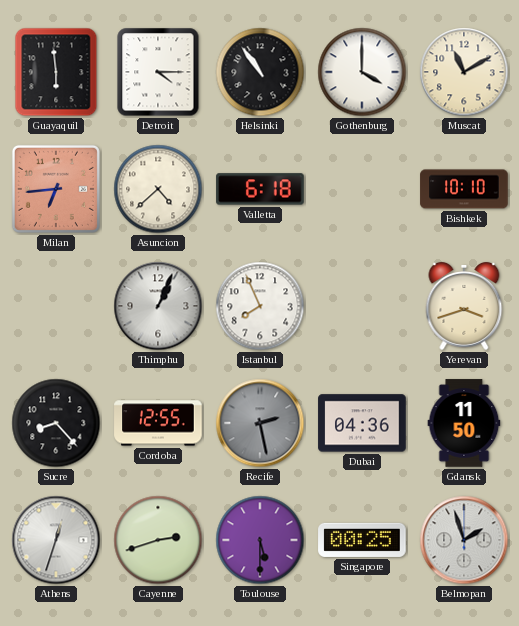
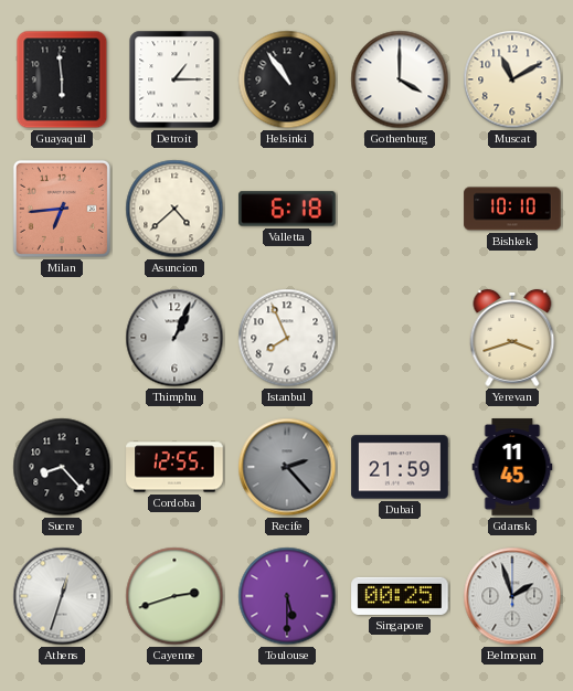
Detroit: 4:15 -> 1:15 (174, 79)
Recife: 2:28 -> 2:23 (287, 467)
Dubai: 04:36 -> 21:59 (400, 467)
Gdansk: 11:50 -> 11:45 (512, 467)
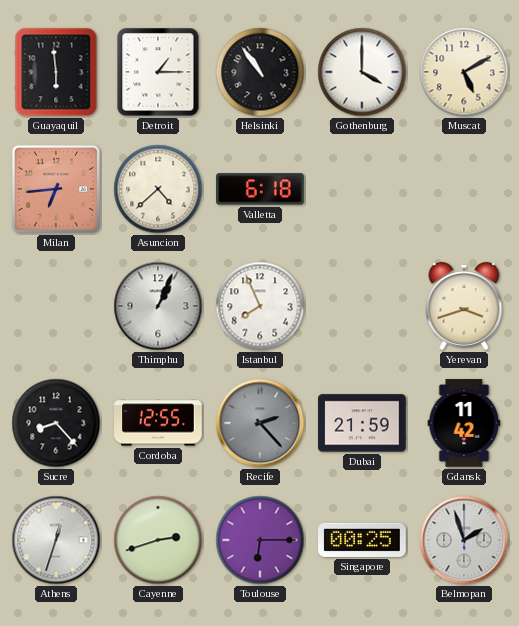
Muscat: 11:10 -> 5:10 (464, 72)
Bishkek: 10:10 -> none (512, 209)
Gdansk: 11:45 -> 11:42 (464, 423)
Toulouse: 5:30 -> 6:15 (260, 540)
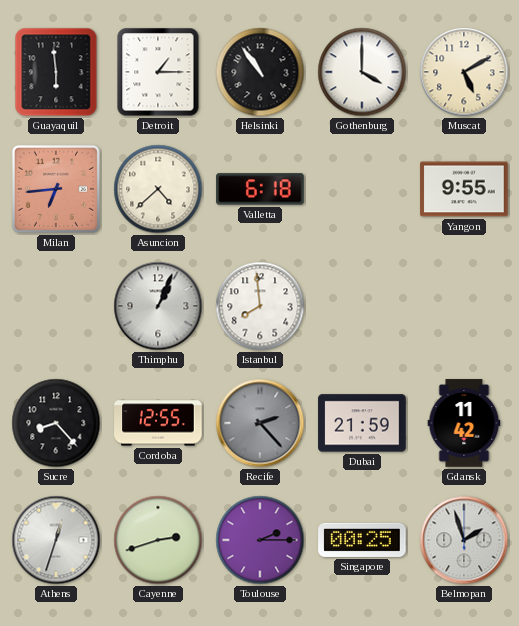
Yangon: none -> 9:55 (464, 189)
Istanbul: 7:56 -> 7:59 (260, 306)
Yerevan: 3:42 -> none (464, 306)
Toulouse: 6:15 -> 2:15 (260, 540)
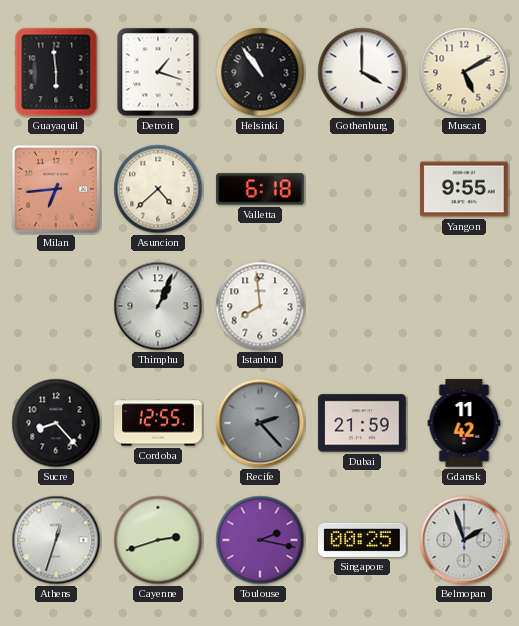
Detroit: 1:15 -> 1:18 (158, 72)
Toulouse: 2:15 -> 2:17 (260, 540)
